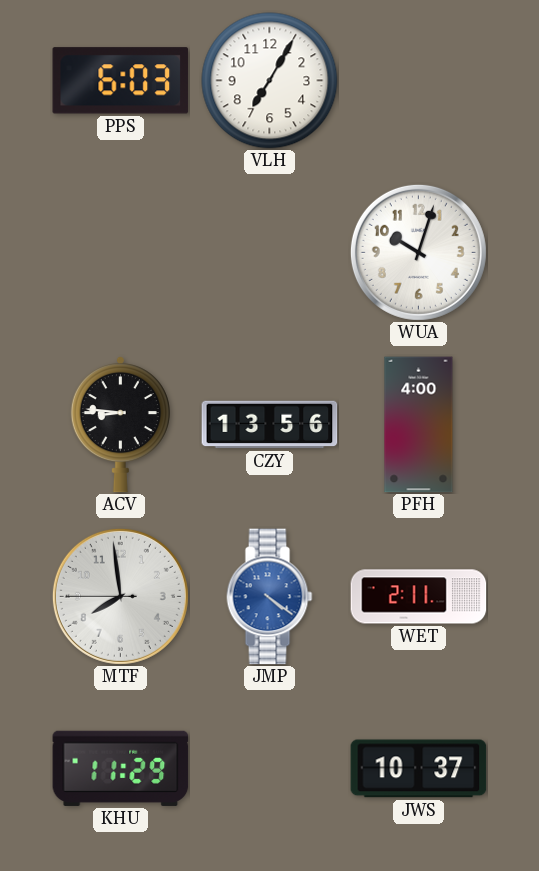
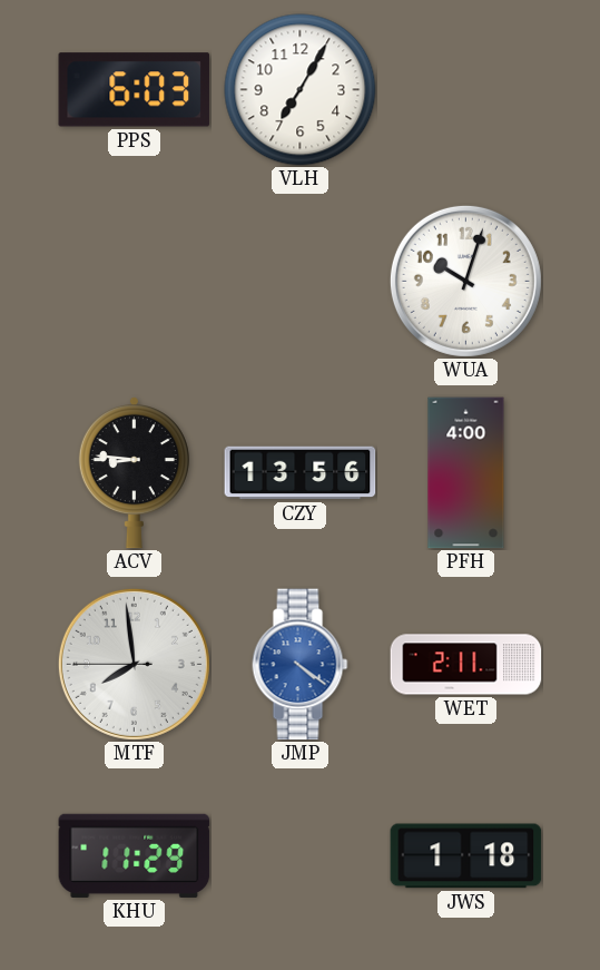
JWS: 10:37 -> 1:18 (466, 856)
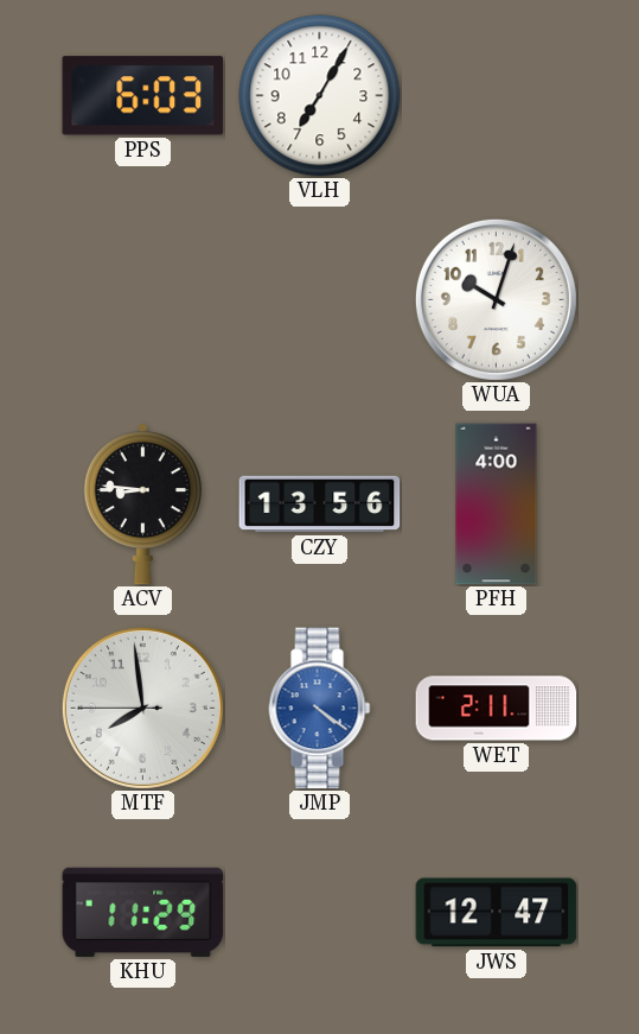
JWS: 1:18 -> 12:47 (497, 913)
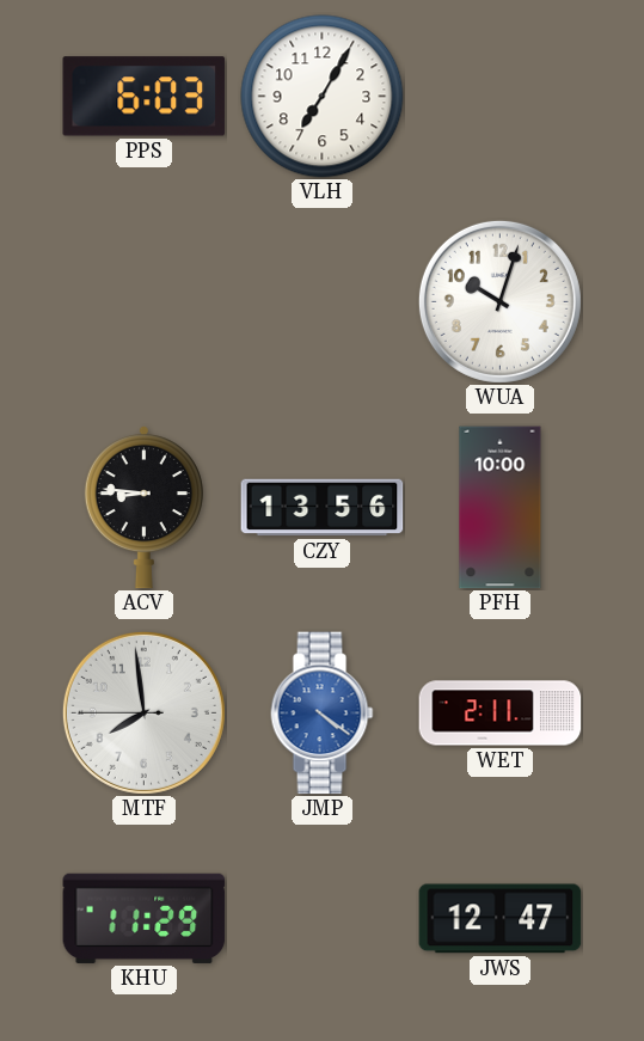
PFH: 4:00 -> 10:00 (501, 508)
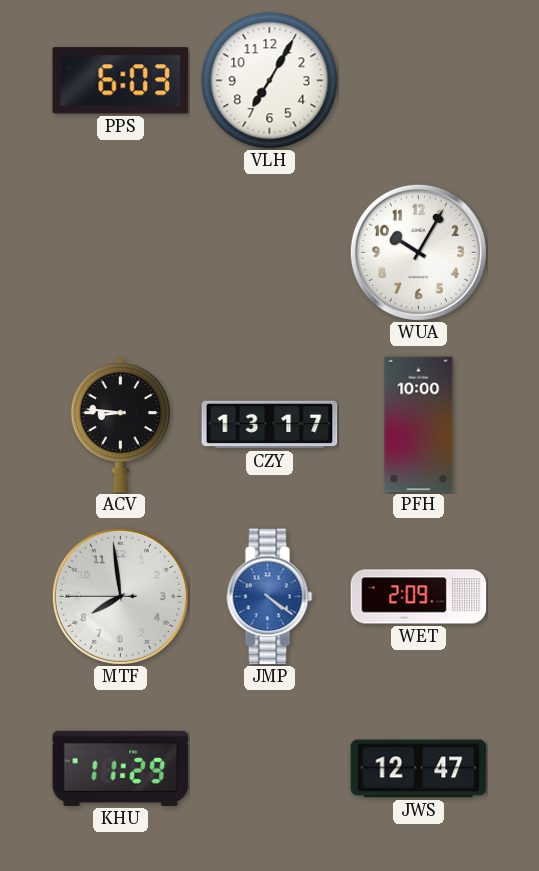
WUA: 10:03 -> 10:05 (418, 252)
CZY: 13:56 -> 13:17 (270, 425)
WET: 2:11 -> 2:09 (419, 597)
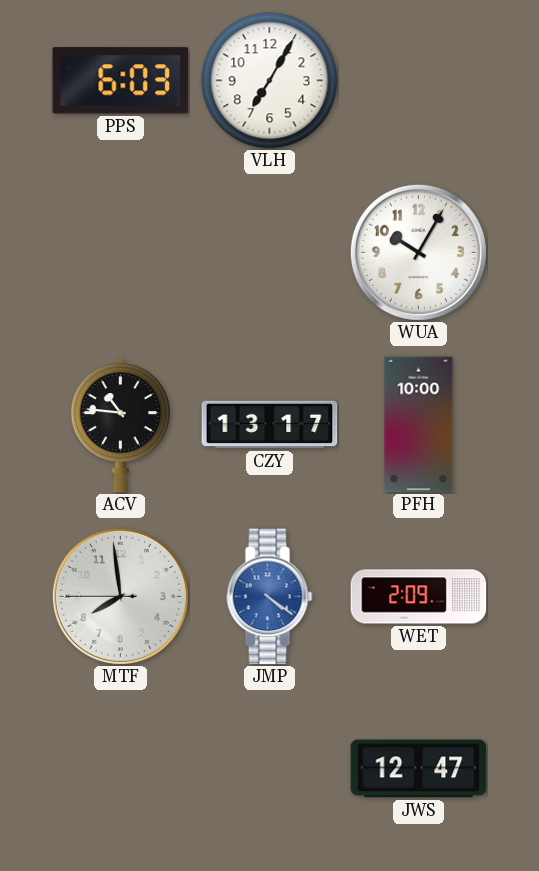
ACV: 8:46 -> 10:46 (120, 425)
KHU: 11:29 -> none (121, 768)
